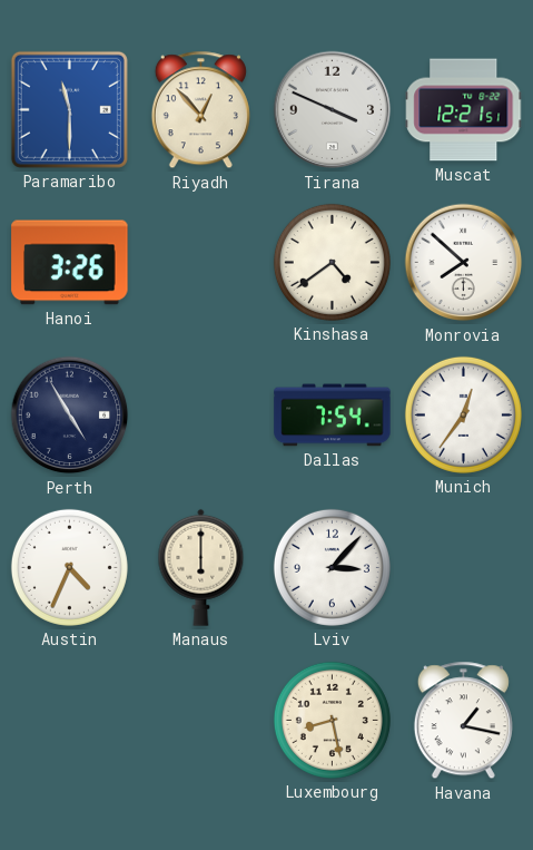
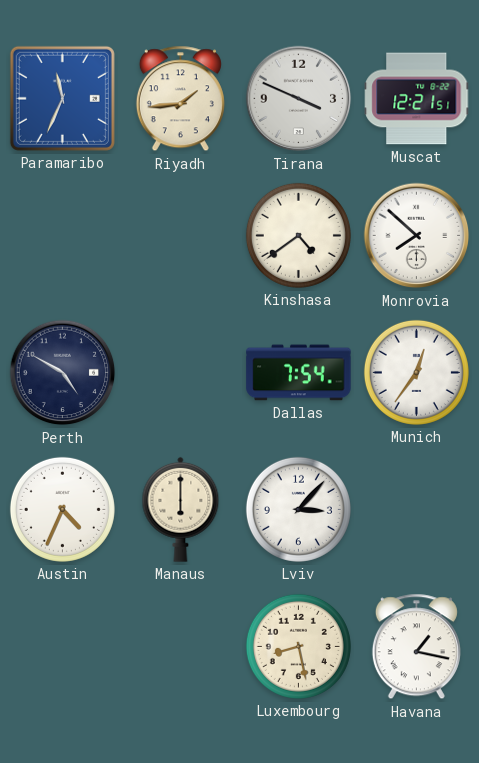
Paramaribo: 11:30 -> 11:34 (62, 98)
Riyadh: 12:53 -> 1:44 (180, 99)
Hanoi: 3:26 -> none (70, 263)
Perth: 4:55 -> 4:50 (63, 373)
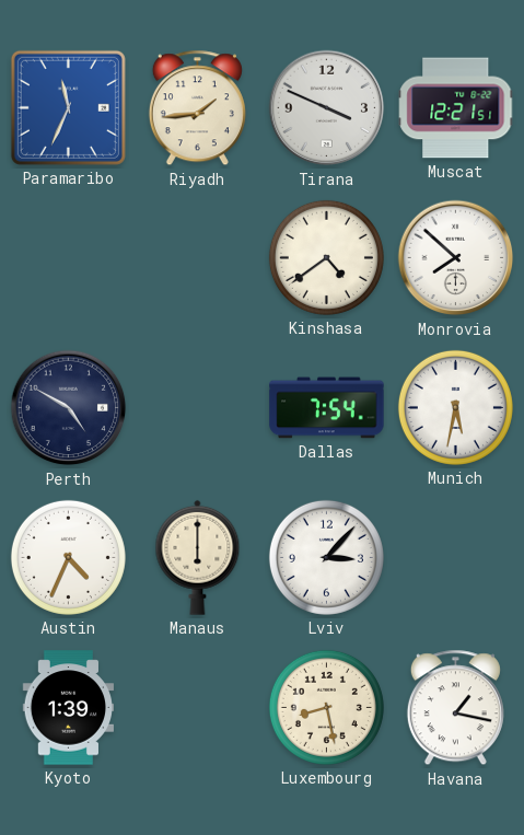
Munich: 12:36 -> 5:32 (455, 407)
Kyoto: none -> 1:39 (69, 708)
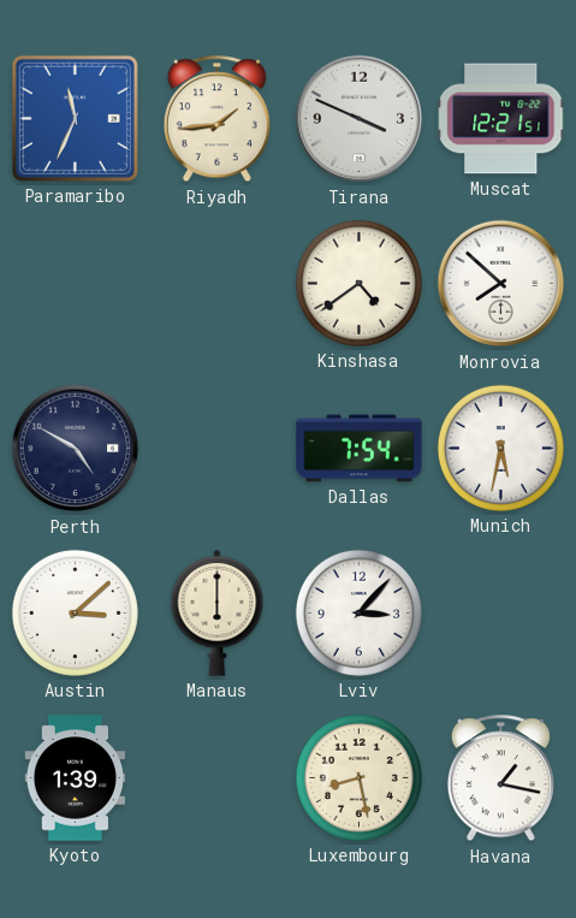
Austin: 4:34 -> 3:08 (75, 612)
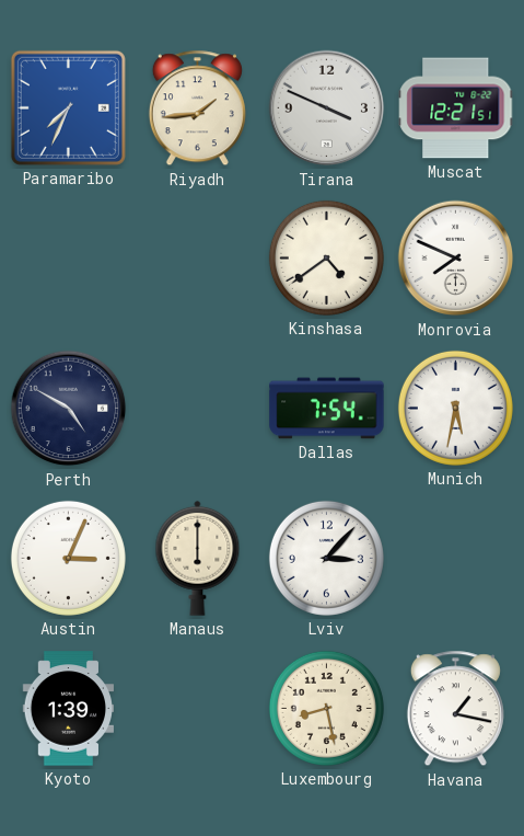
Paramaribo: 11:34 -> 7:34 (68, 107)
Monrovia: 7:52 -> 7:49 (456, 259)
Austin: 3:08 -> 3:04 (68, 558)
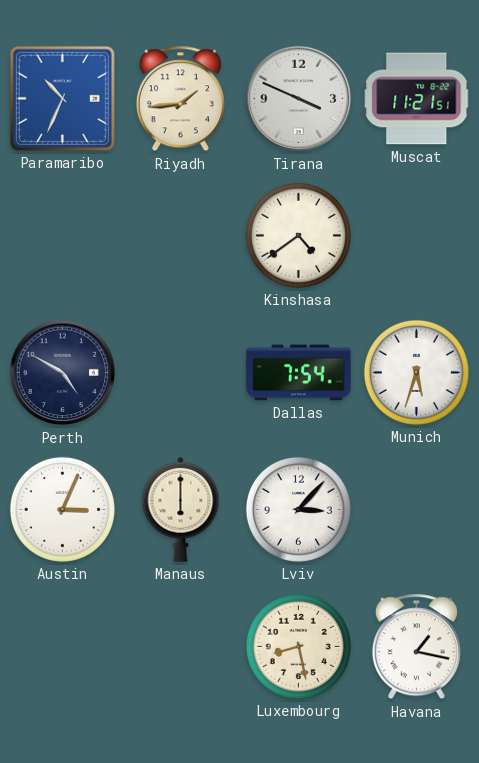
Paramaribo: 7:34 -> 10:34 (62, 98)
Muscat: 12:21 -> 11:21 (417, 99)
Monrovia: 7:49 -> none (456, 259)
Munich: 5:32 -> 5:33 (416, 372)
Kyoto: 1:39 -> none (69, 709)
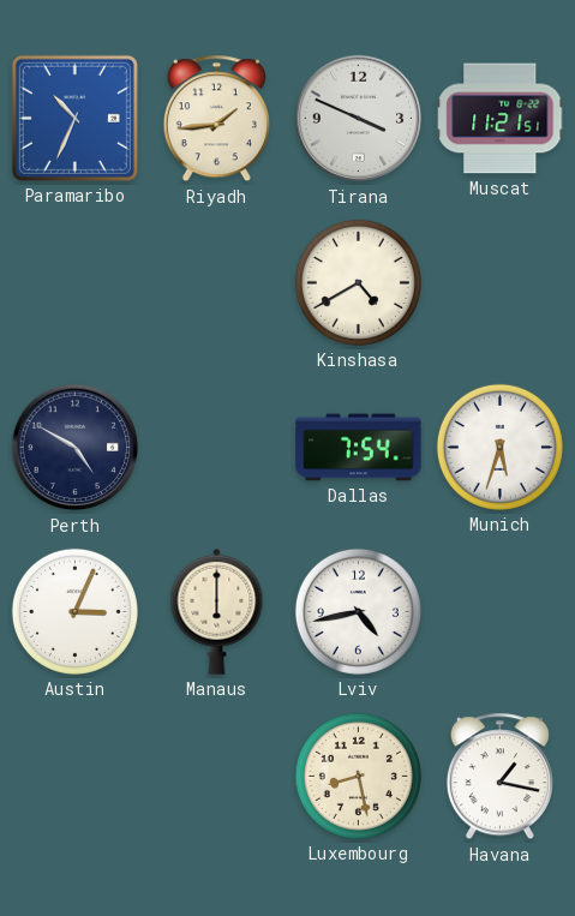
Kinshasa: 4:39 -> 4:40 (358, 282)
Lviv: 3:07 -> 4:43 (358, 611)
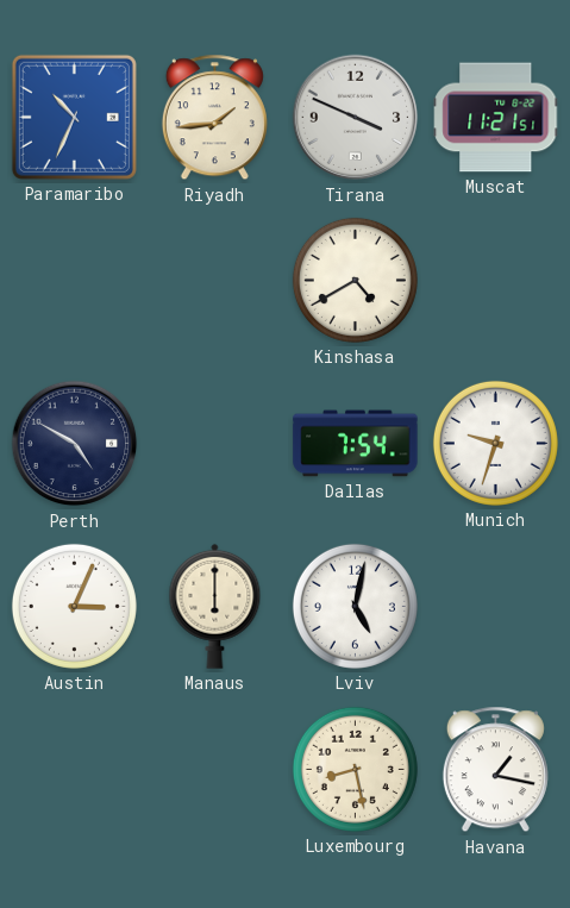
Munich: 5:33 -> 9:33 (495, 443)
Lviv: 4:43 -> 5:02 (355, 606)
